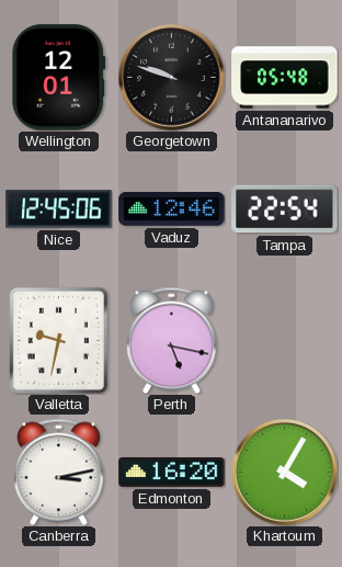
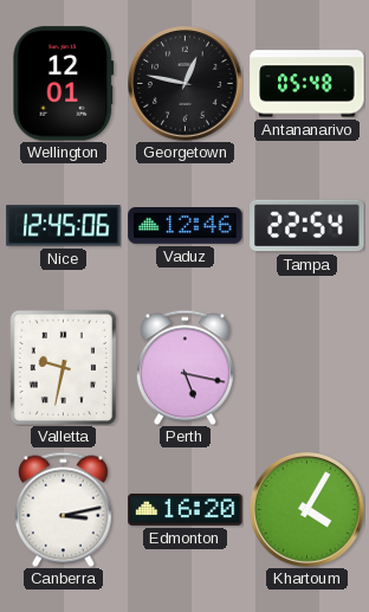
Georgetown: 9:48 -> 12:47 (186, 84)
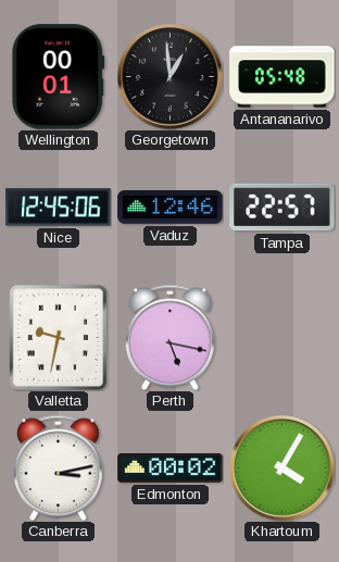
Wellington: 12:01 -> 00:01 (59, 77)
Georgetown: 12:47 -> 12:59 (171, 77)
Tampa: 22:54 -> 22:57 (282, 208)
Edmonton: 16:20 -> 00:02 (171, 469)
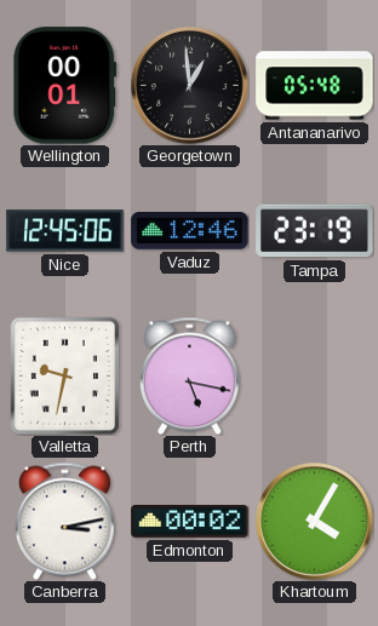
Tampa: 22:57 -> 23:19 (315, 231)
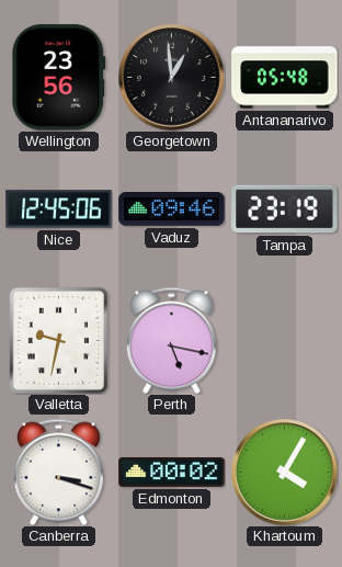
Wellington: 00:01 -> 23:56 (59, 78)
Vaduz: 12:46 -> 09:46 (172, 209)
Canberra: 3:13 -> 3:18 (58, 472)
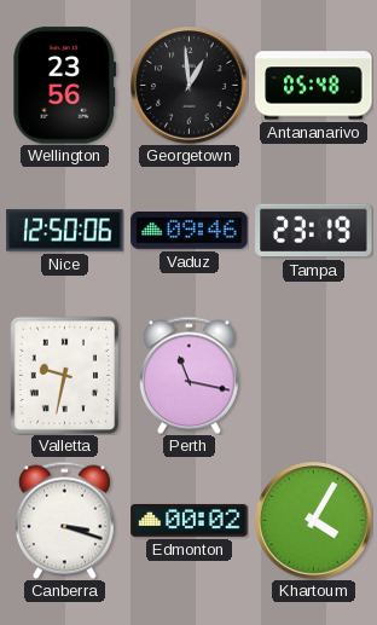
Nice: 12:45 -> 12:50 (65, 231)
Perth: 5:17 -> 11:17 (188, 375)
